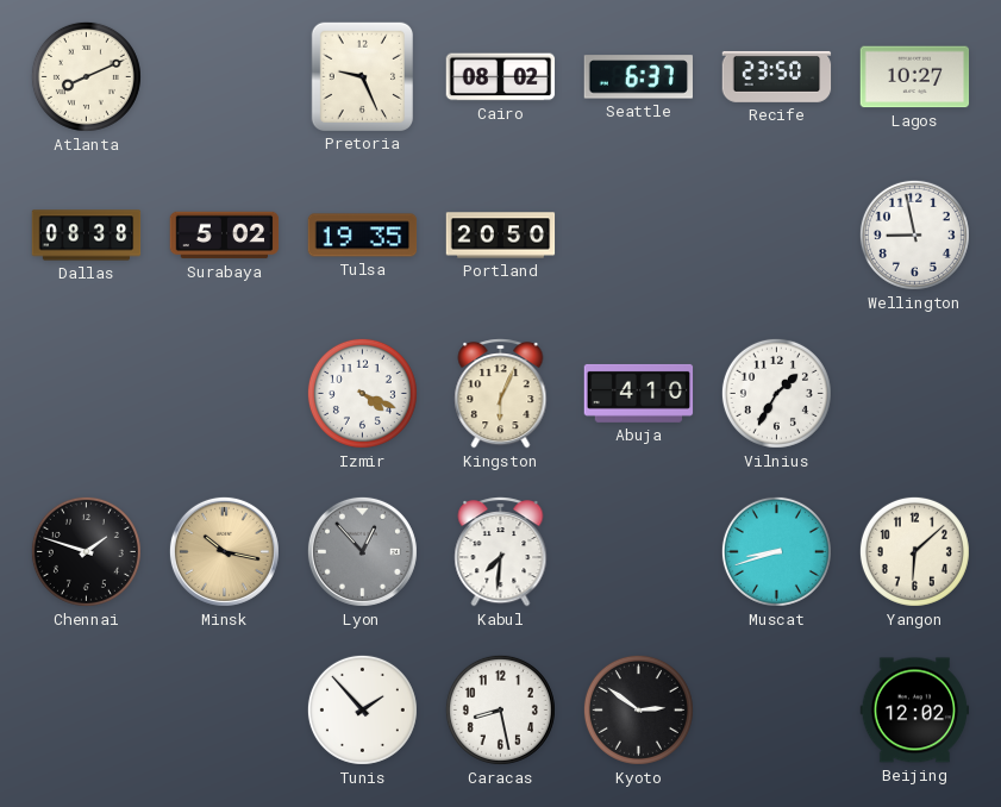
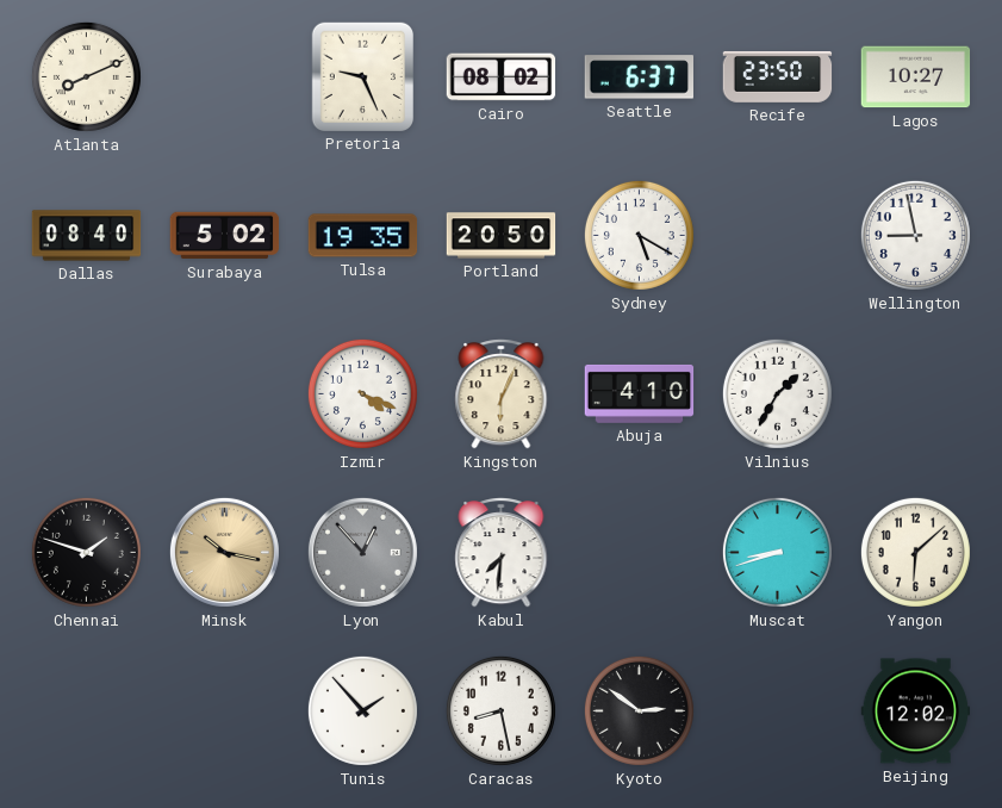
Dallas: 08:38 -> 08:40 (87, 236)
Sydney: none -> 5:20 (639, 235)
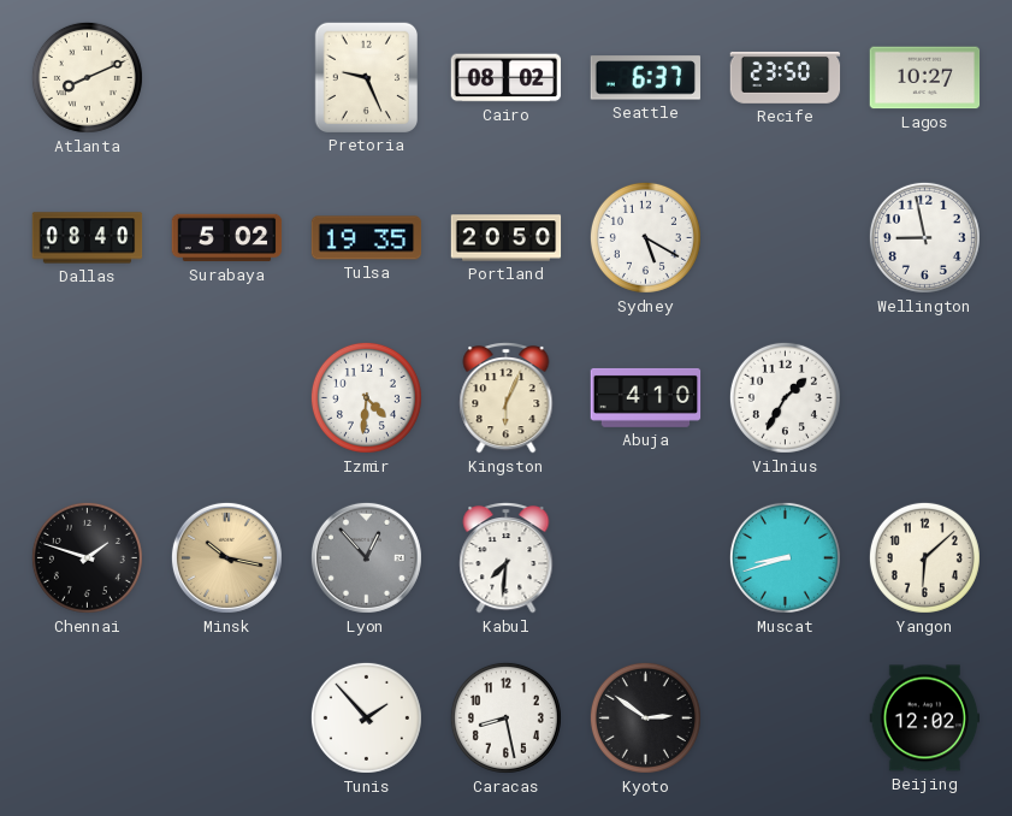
Izmir: 4:19 -> 4:31 (366, 397)
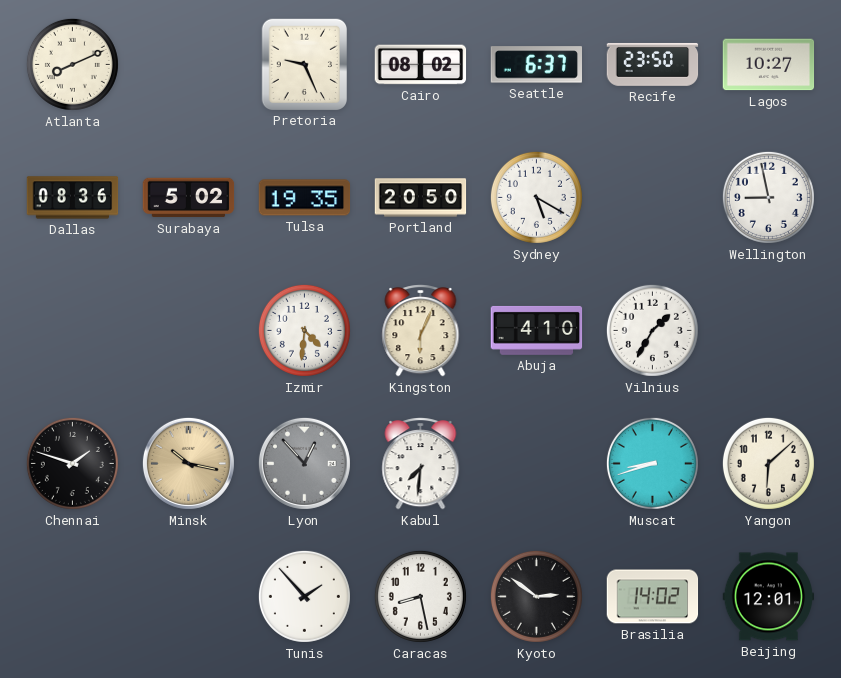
Dallas: 08:40 -> 08:36 (73, 198)
Brasilia: none -> 14:02 (653, 597)
Beijing: 12:02 -> 12:01 (769, 597)
